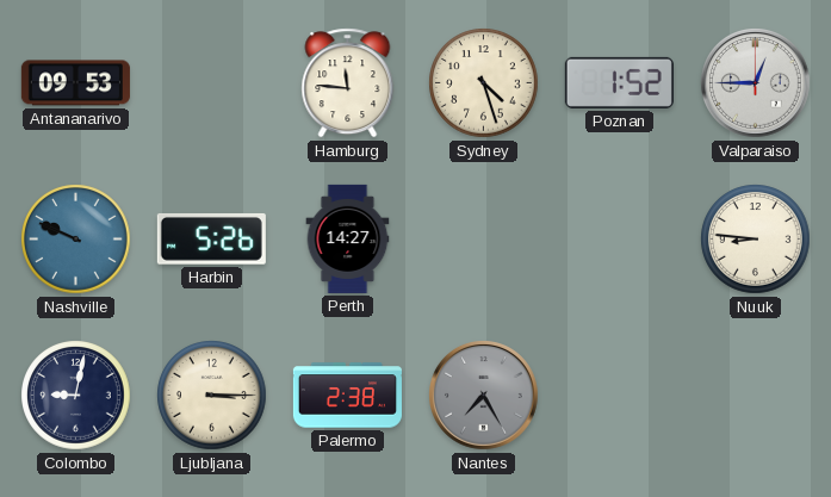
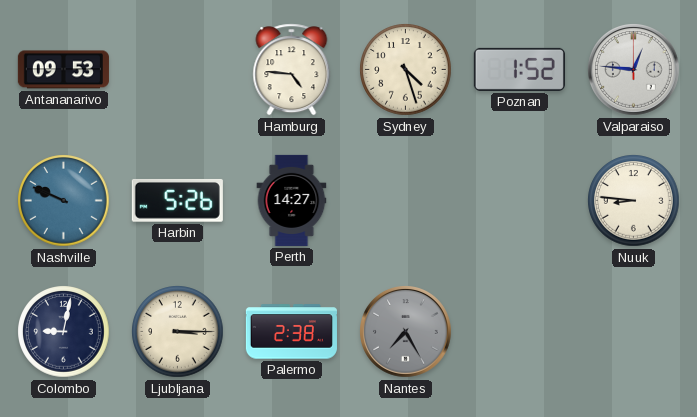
Hamburg: 11:46 -> 4:46 (292, 70)
Valparaiso: 12:45 -> 12:46 (634, 70)
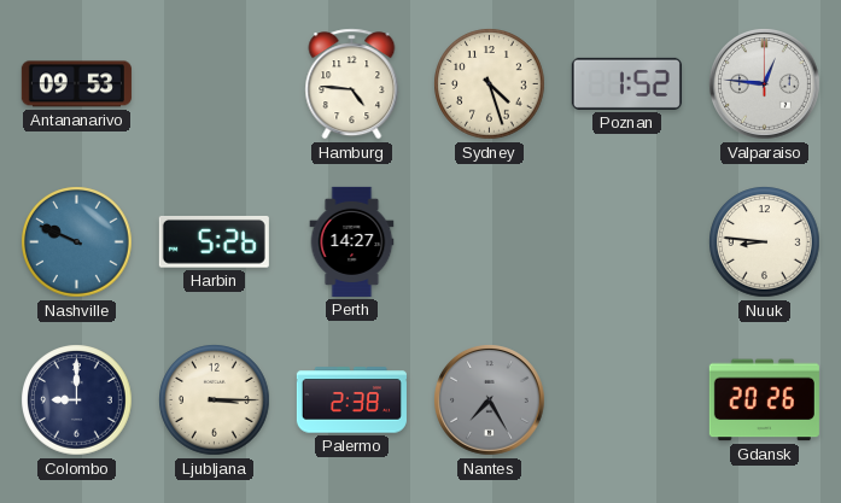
Colombo: 9:02 -> 9:00 (77, 400)
Gdansk: none -> 20:26 (764, 400)
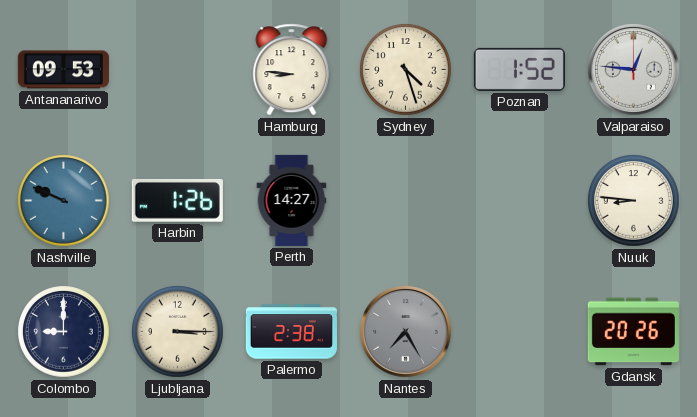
Hamburg: 4:46 -> 8:46 (292, 70)
Harbin: 5:26 -> 1:26 (177, 201)
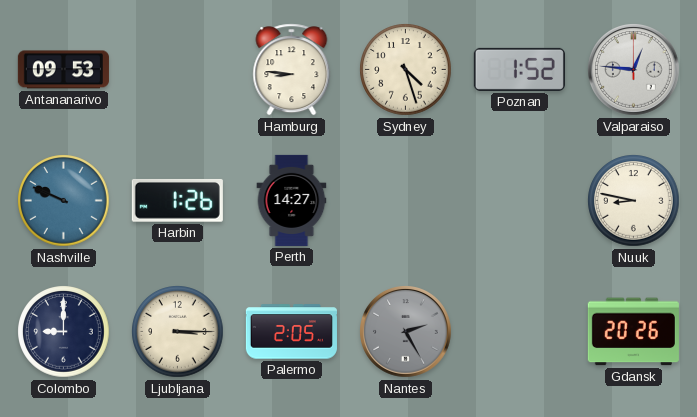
Nuuk: 8:46 -> 8:47 (634, 201)
Palermo: 2:38 -> 2:05 (291, 332)
Nantes: 7:25 -> 2:25 (406, 332)
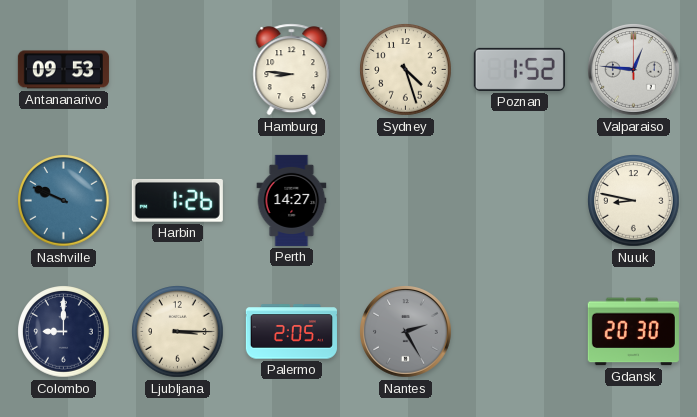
Gdansk: 20:26 -> 20:30 (633, 332)
